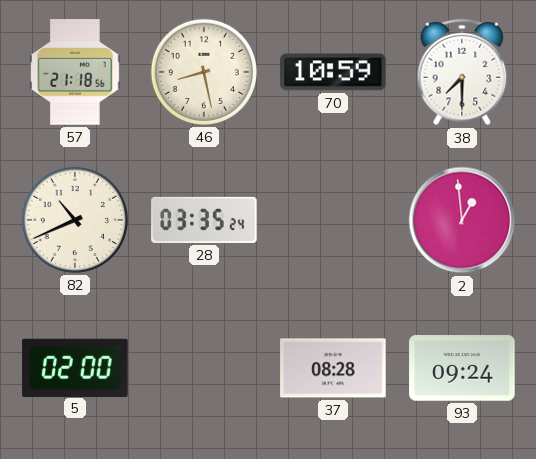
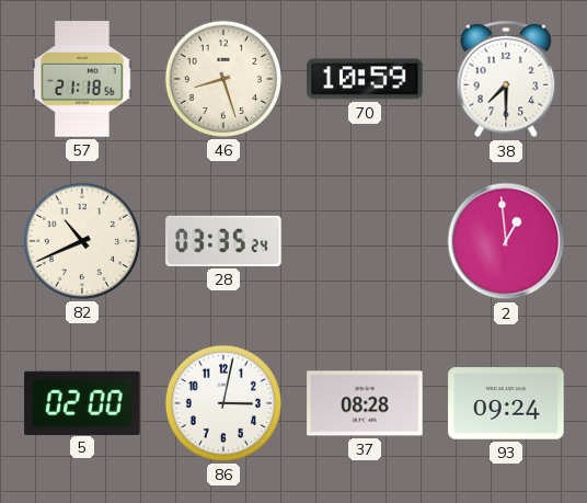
46: 8:28 -> 8:27 (223, 79)
86: none -> 3:02 (223, 403)
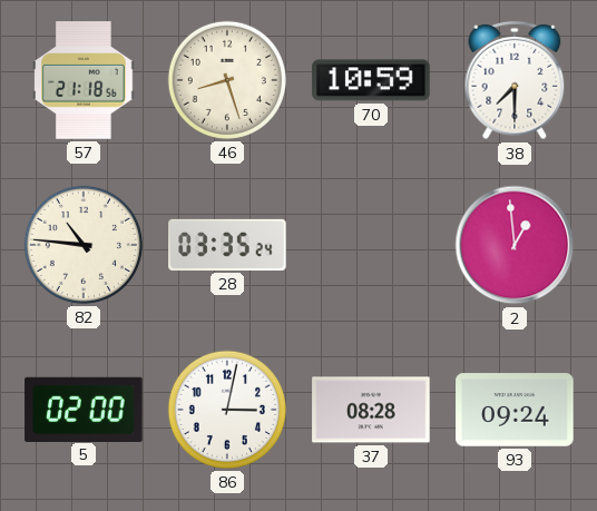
82: 10:41 -> 10:46 (84, 245)
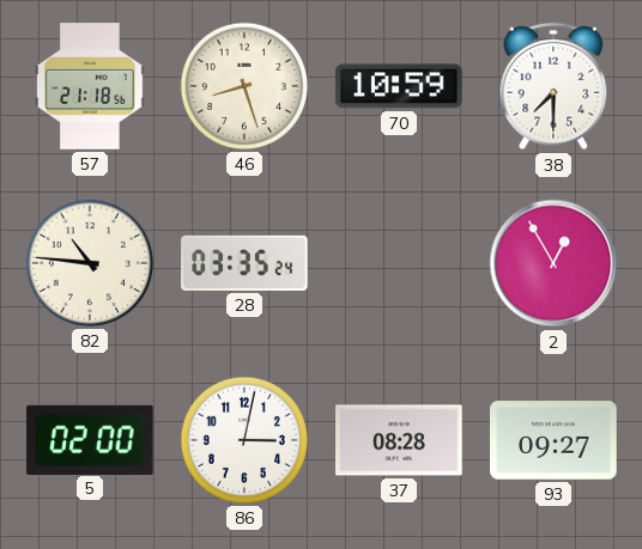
2: 12:59 -> 12:55 (553, 263)
93: 09:24 -> 09:27 (553, 440)
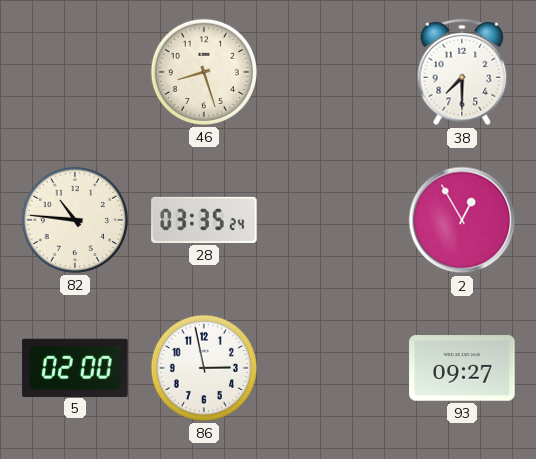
57: 21:18 -> none (90, 86)
70: 10:59 -> none (399, 86)
86: 3:02 -> 2:58 (204, 368)
37: 08:28 -> none (399, 440)
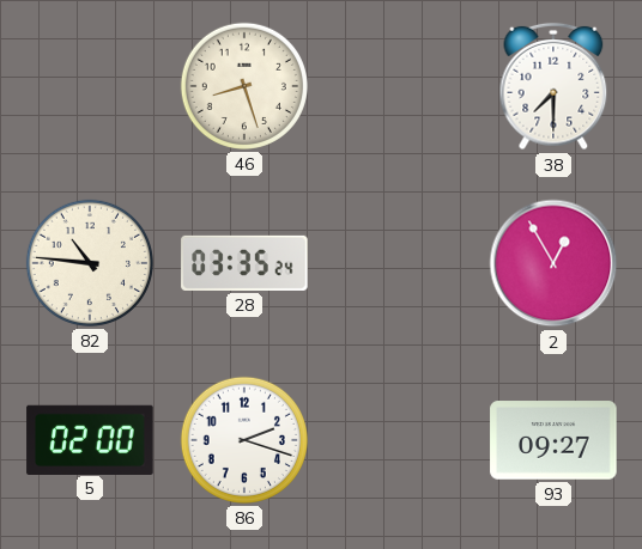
86: 2:58 -> 2:18 (244, 440)
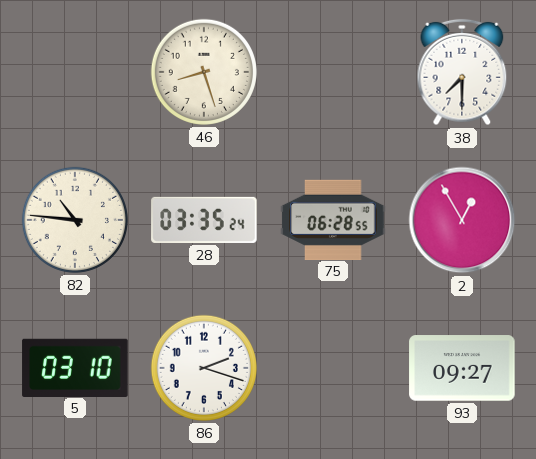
75: none -> 06:28 (333, 219)
5: 02:00 -> 03:10 (75, 367)
